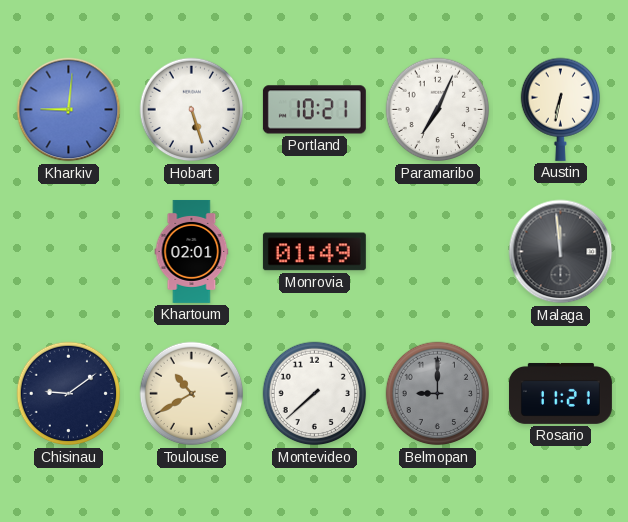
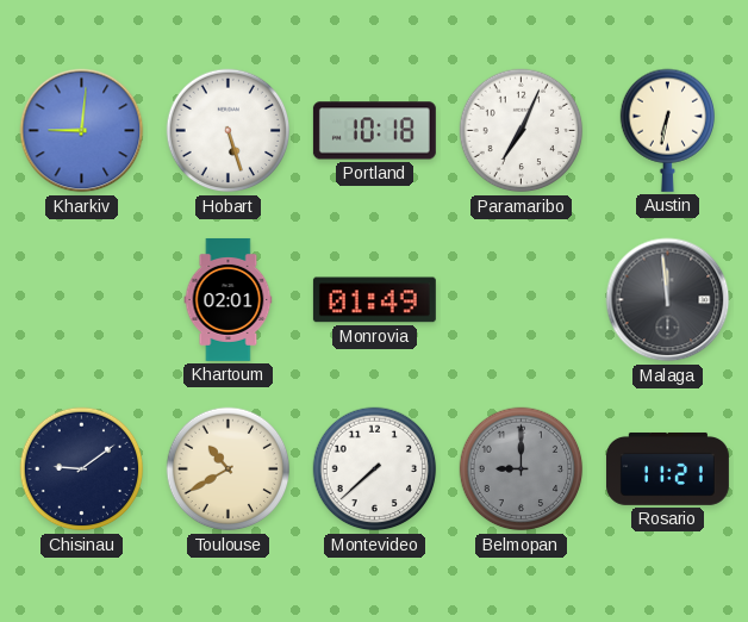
Portland: 10:21 -> 10:18 (374, 131)
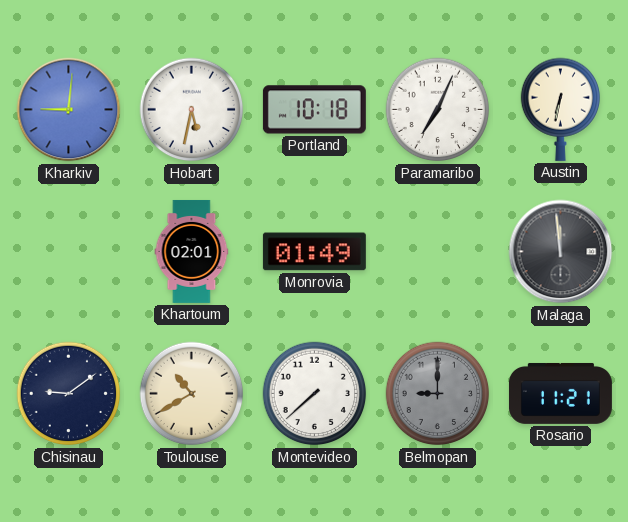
Hobart: 5:27 -> 5:32 (192, 110)
